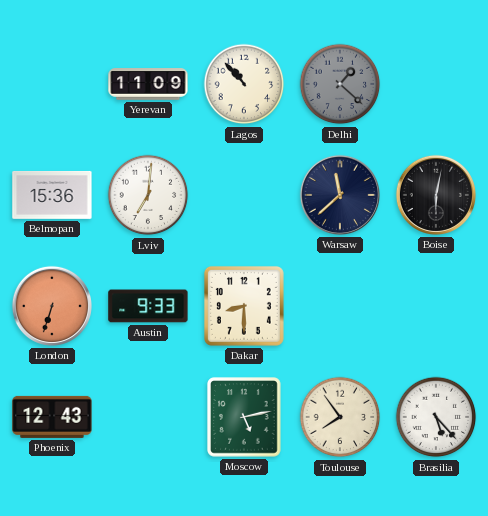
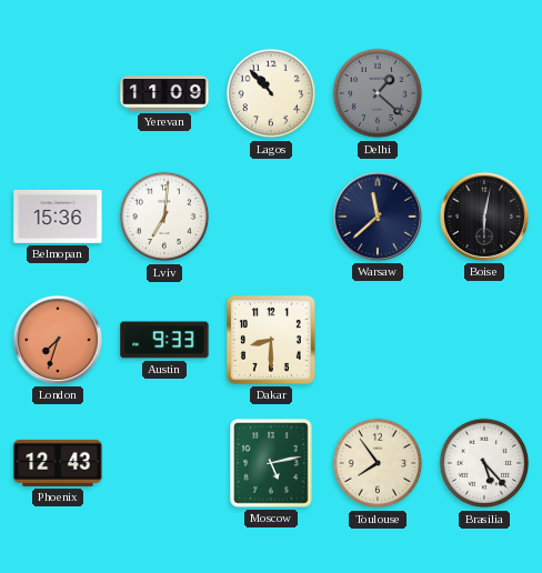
London: 6:33 -> 7:33 (58, 340)
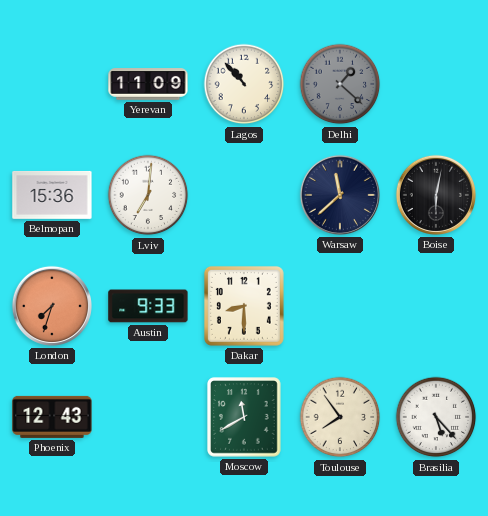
Moscow: 5:13 -> 11:40 (244, 417)
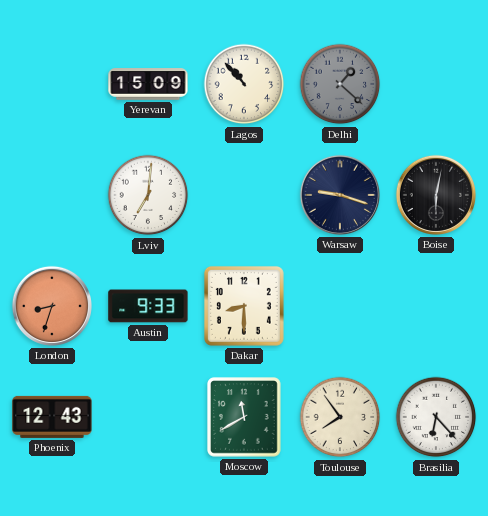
Yerevan: 11:09 -> 15:09 (148, 84)
Belmopan: 15:36 -> none (52, 195)
Warsaw: 11:38 -> 9:18 (340, 195)
London: 7:33 -> 8:33 (52, 306)
Brasilia: 5:23 -> 6:23 (436, 417)
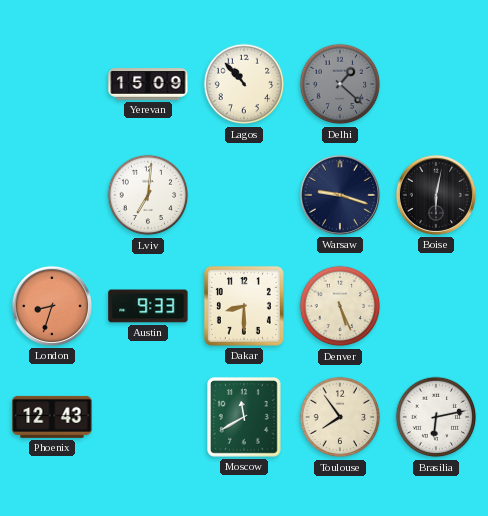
Denver: none -> 5:26 (340, 306)
Brasilia: 6:23 -> 6:13 (436, 417)
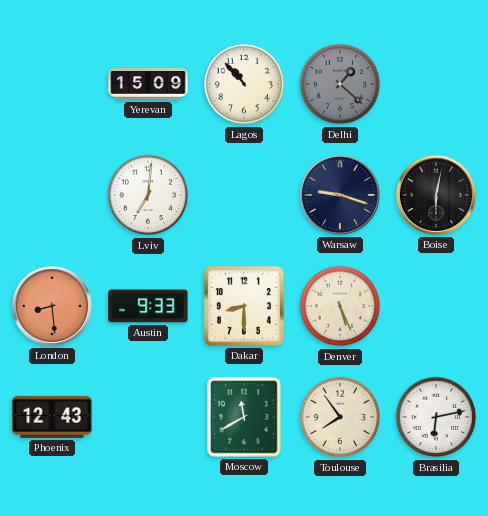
London: 8:33 -> 8:29 (52, 306)
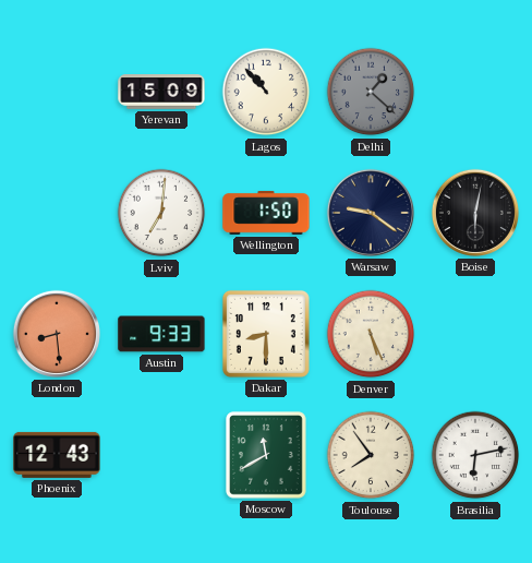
Wellington: none -> 1:50 (266, 213)
Warsaw: 9:18 -> 9:21 (371, 213)
